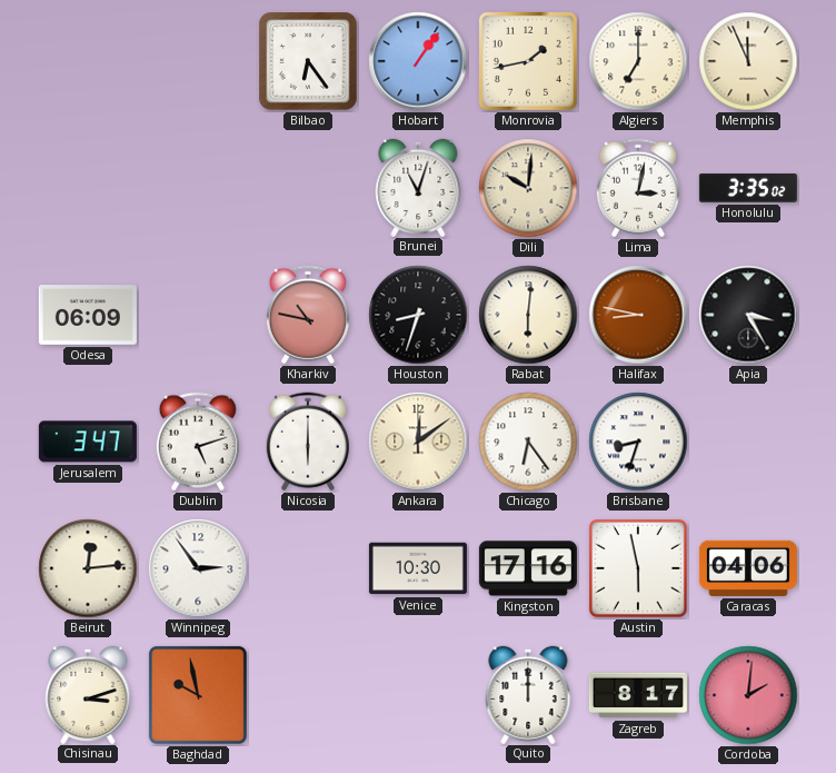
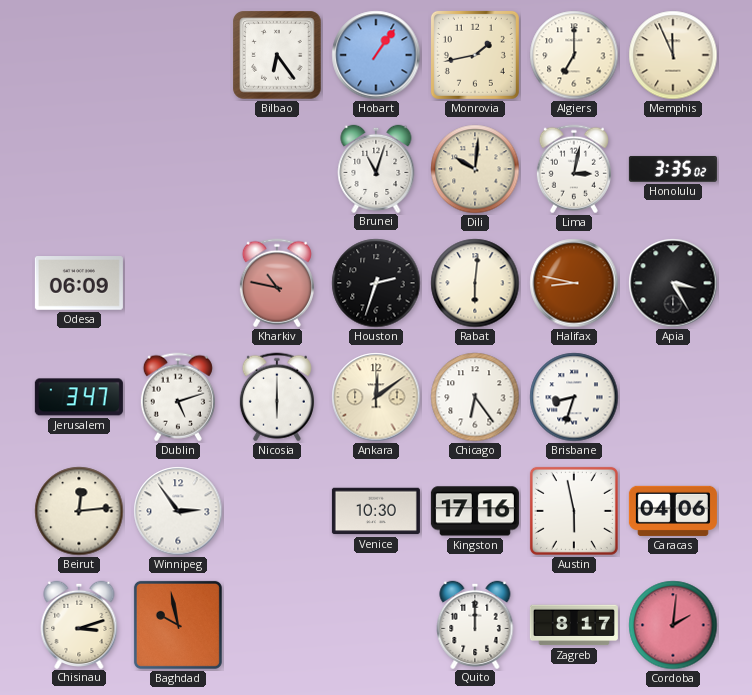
Houston: 8:33 -> 2:33 (376, 283)
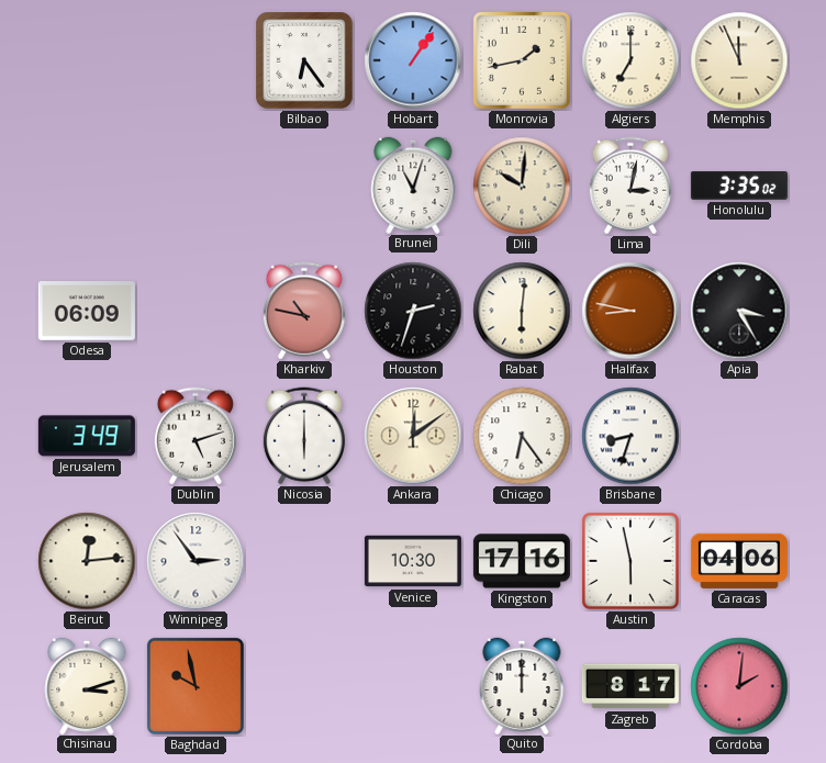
Jerusalem: 3:47 -> 3:49 (87, 436)
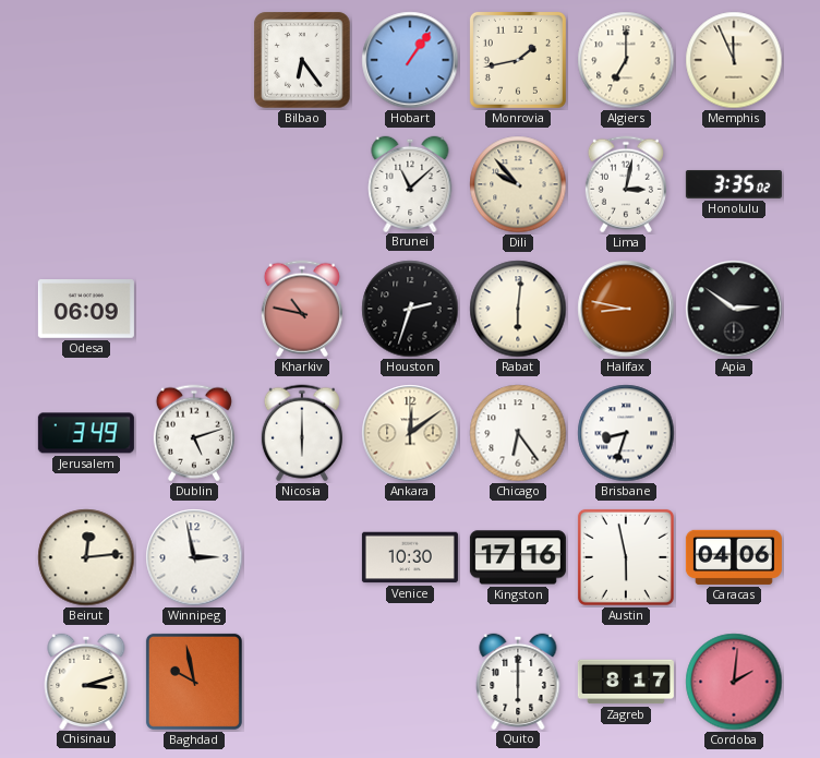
Brunei: 11:03 -> 11:08 (410, 183)
Dili: 10:01 -> 9:53 (518, 184)
Apia: 3:25 -> 2:51 (734, 309)
Winnipeg: 2:54 -> 2:58 (194, 557)
Quito: 12:00 -> 6:00 (518, 681)
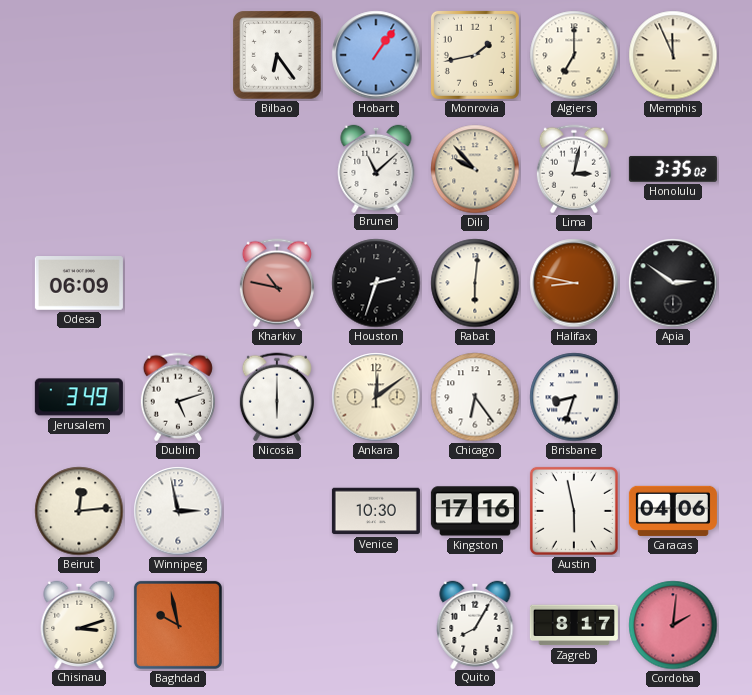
Quito: 6:00 -> 8:05 (475, 624)
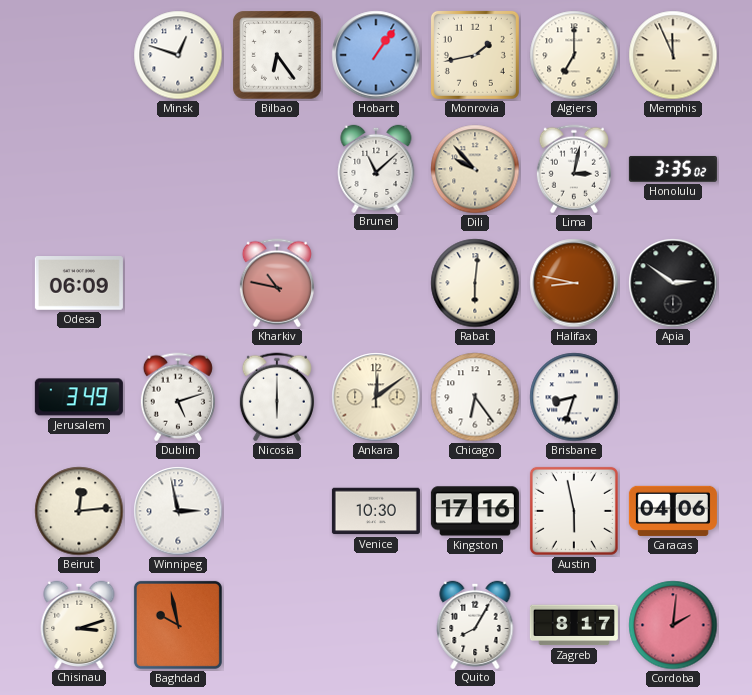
Minsk: none -> 12:48 (178, 55)
Houston: 2:33 -> none (376, 283)
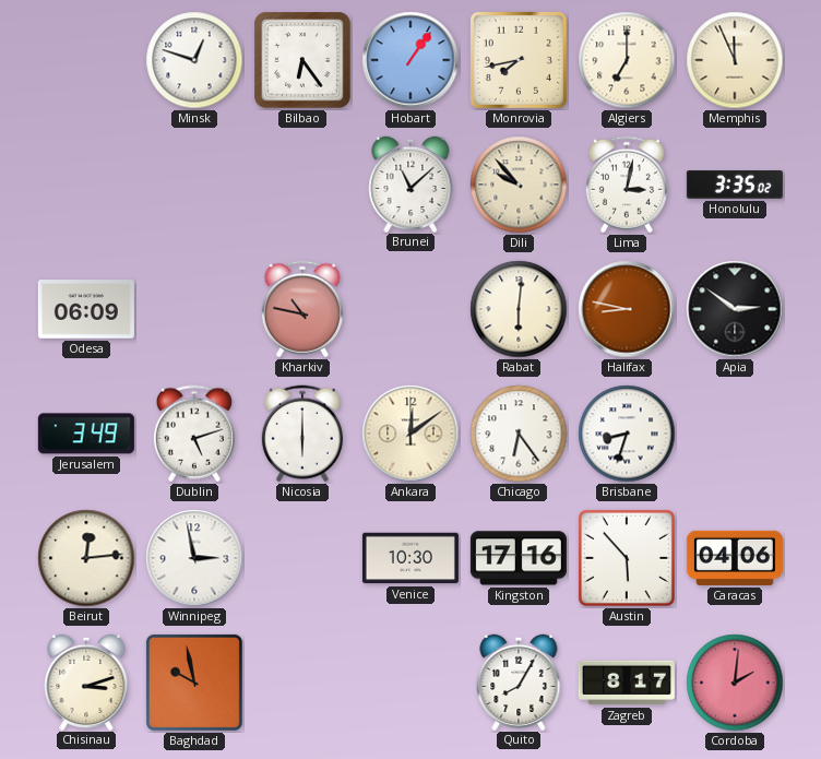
Monrovia: 1:43 -> 7:43 (519, 60)
Austin: 5:58 -> 5:53 (627, 558)
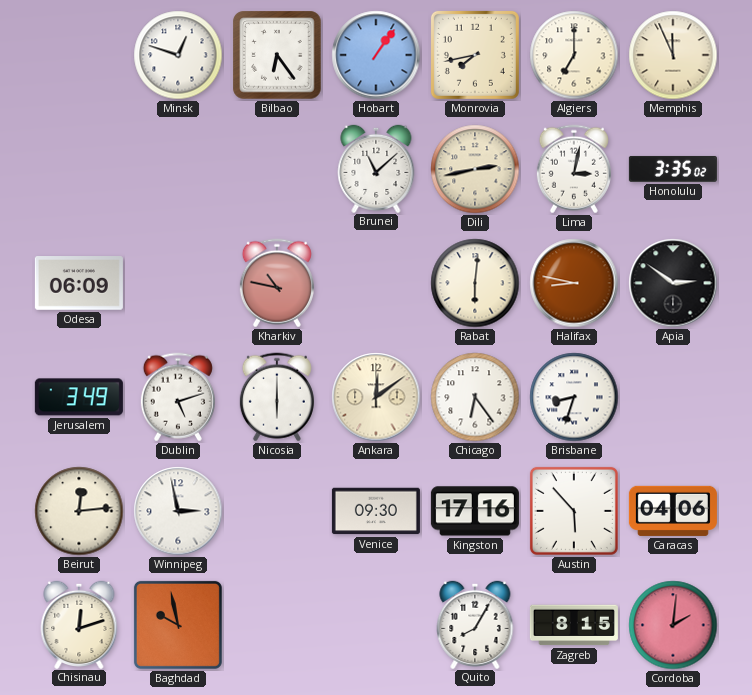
Dili: 9:53 -> 2:43 (475, 169)
Venice: 10:30 -> 09:30 (376, 511)
Chisinau: 3:12 -> 12:12 (79, 624)
Zagreb: 8:17 -> 8:15 (574, 625)
